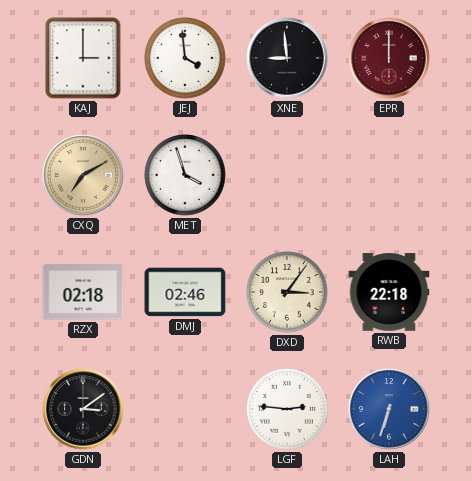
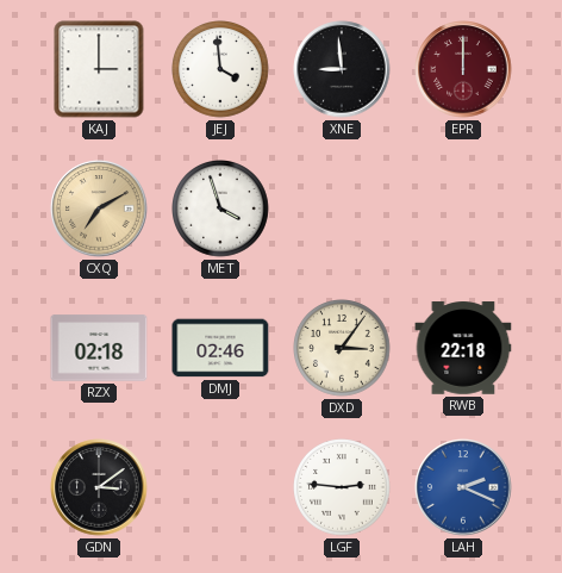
LAH: 6:33 -> 2:19 (463, 487)
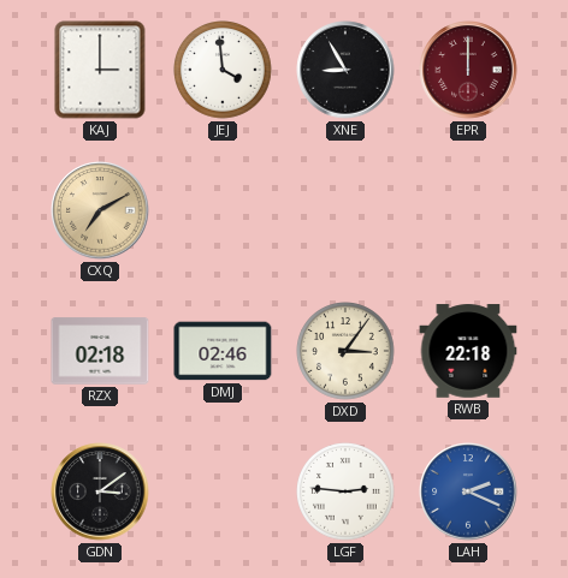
XNE: 8:59 -> 8:55 (345, 70)
MET: 3:57 -> none (221, 210)
